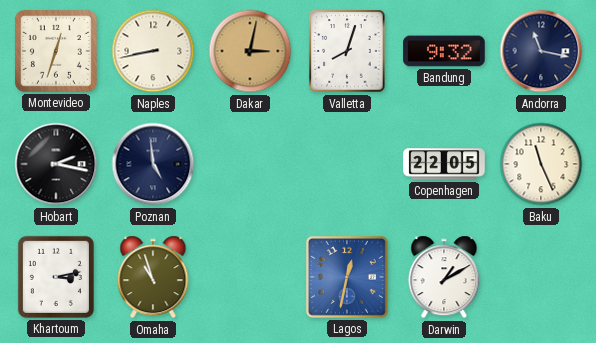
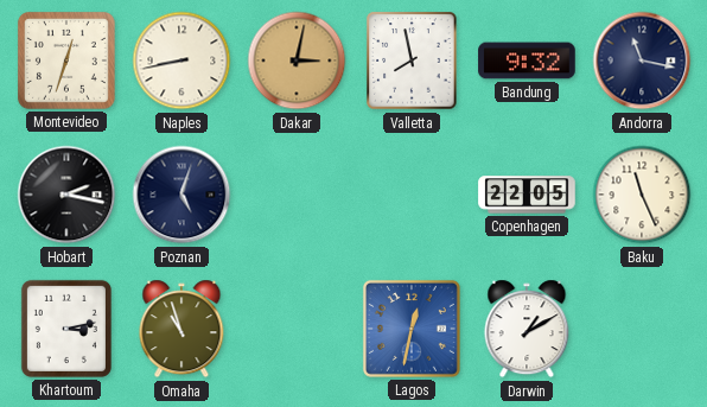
Valletta: 8:03 -> 7:58 (412, 61)
Poznan: 4:59 -> 5:03 (181, 195)
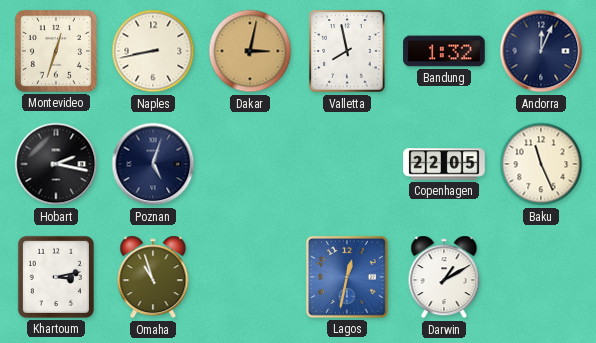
Bandung: 9:32 -> 1:32 (444, 51)
Andorra: 11:17 -> 12:04 (541, 51)
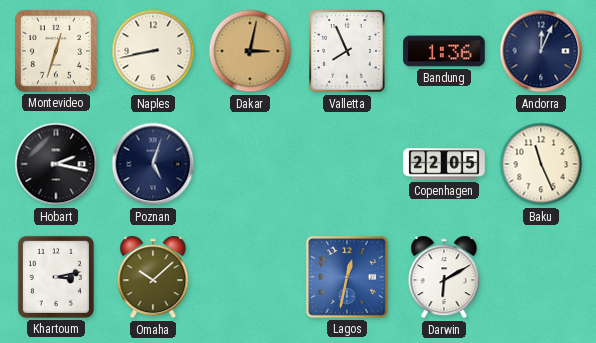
Valletta: 7:58 -> 7:56 (347, 51)
Bandung: 1:32 -> 1:36 (444, 51)
Omaha: 10:57 -> 10:08 (153, 277)
Darwin: 1:10 -> 6:10 (444, 277)
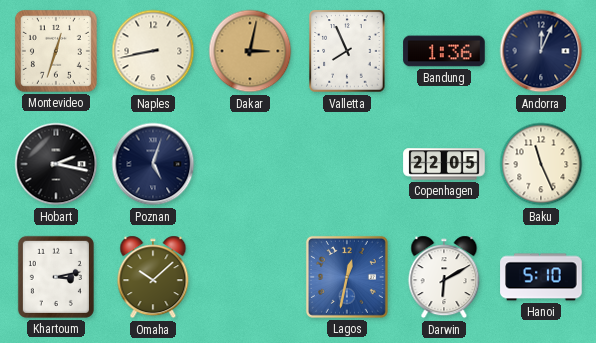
Hanoi: none -> 5:10 (541, 277)
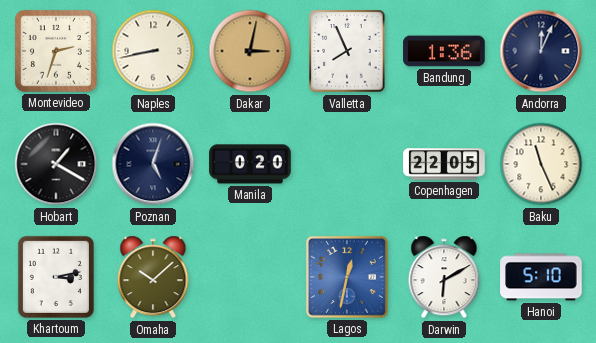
Montevideo: 12:33 -> 2:33 (56, 51)
Hobart: 2:17 -> 1:20 (56, 164)
Manila: none -> 0:20 (250, 164)
